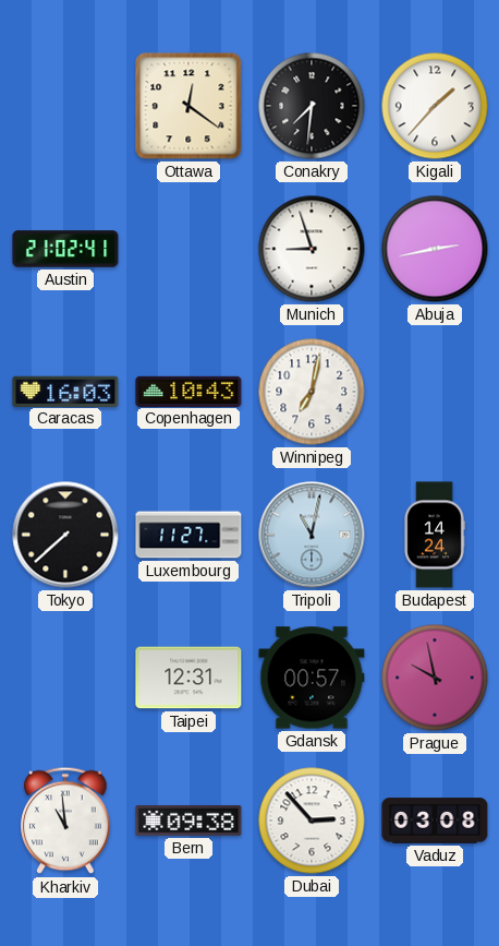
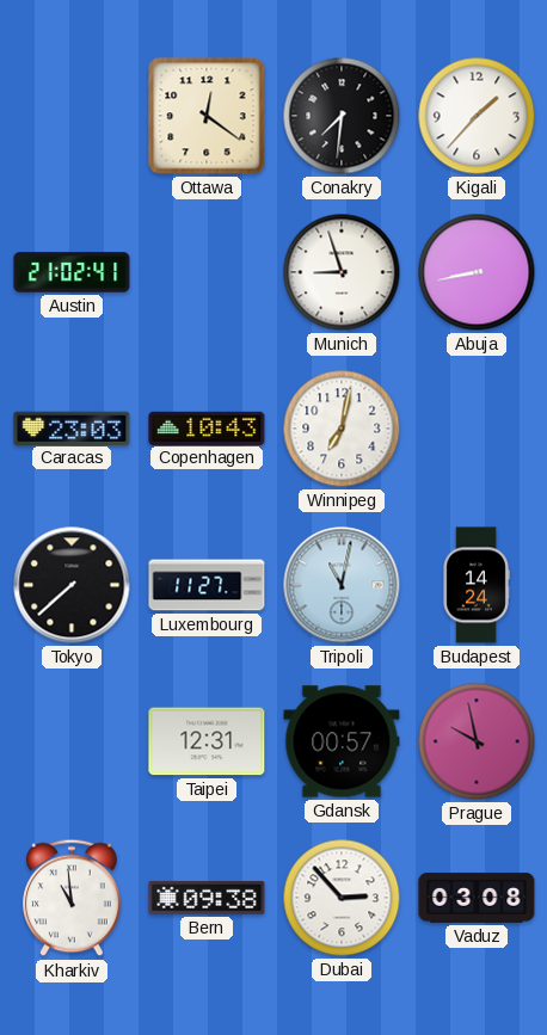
Abuja: 2:43 -> 8:43 (477, 272)
Caracas: 16:03 -> 23:03 (72, 427)
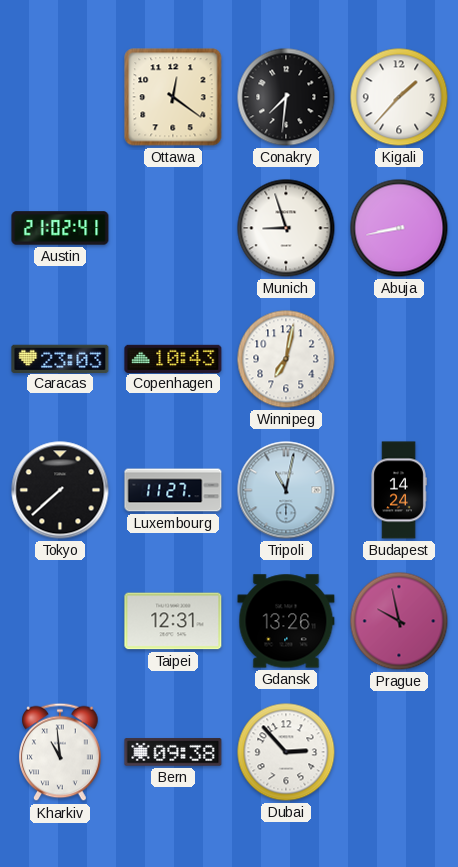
Gdansk: 00:57 -> 13:26 (286, 621)
Vaduz: 03:08 -> none (477, 898)
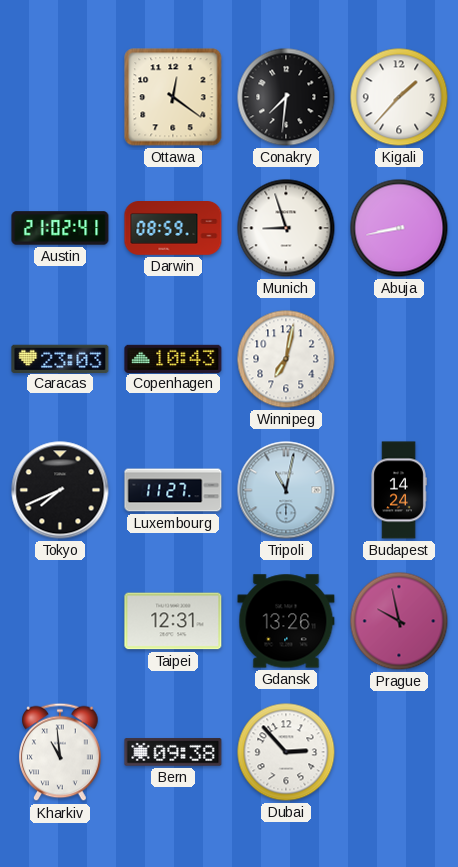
Darwin: none -> 08:59 (173, 229)
Tokyo: 7:38 -> 7:41 (60, 490)
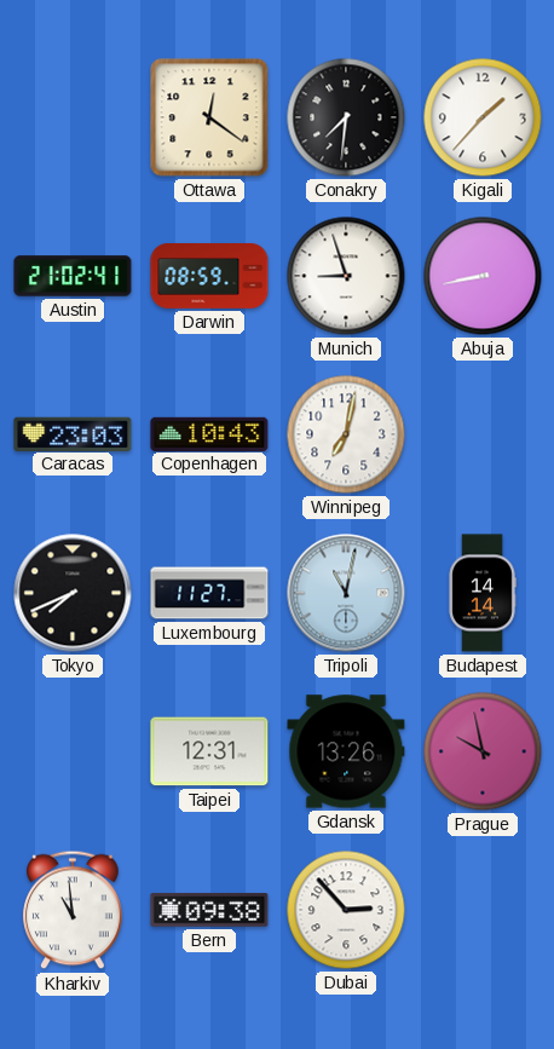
Budapest: 14:24 -> 14:14 (483, 593)
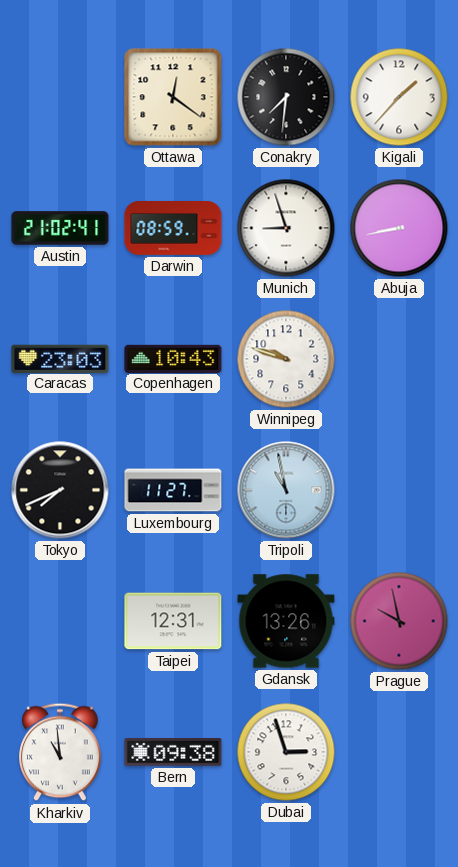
Winnipeg: 7:02 -> 9:48 (286, 359)
Tripoli: 11:02 -> 10:58 (286, 490)
Budapest: 14:14 -> none (483, 593)
Dubai: 2:53 -> 2:57 (286, 752)
